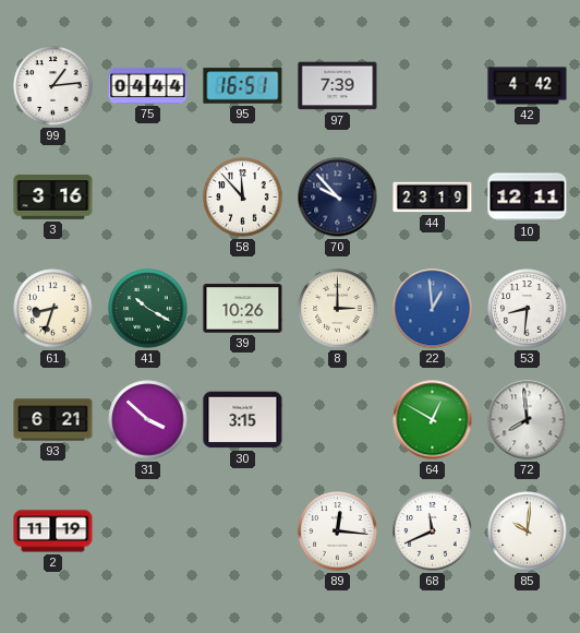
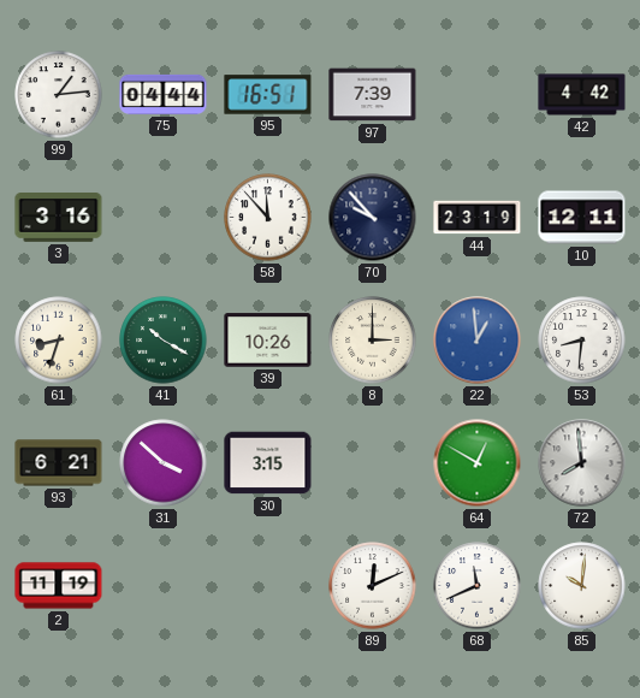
89: 12:16 -> 12:11 (373, 586)
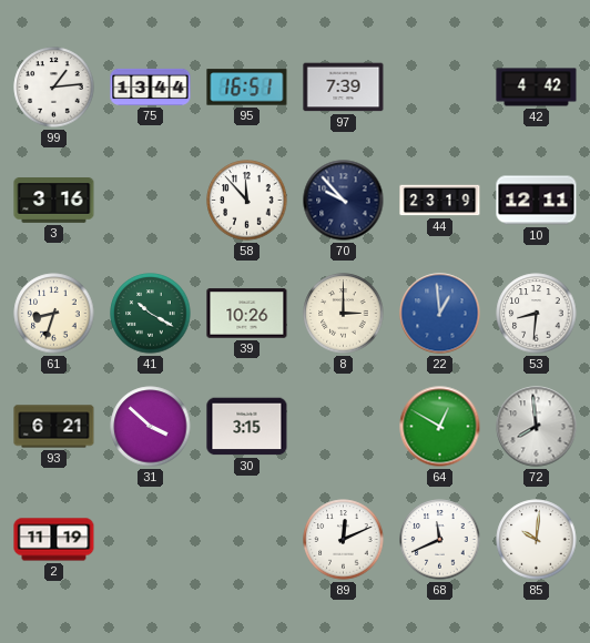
75: 04:44 -> 13:44 (151, 86)
